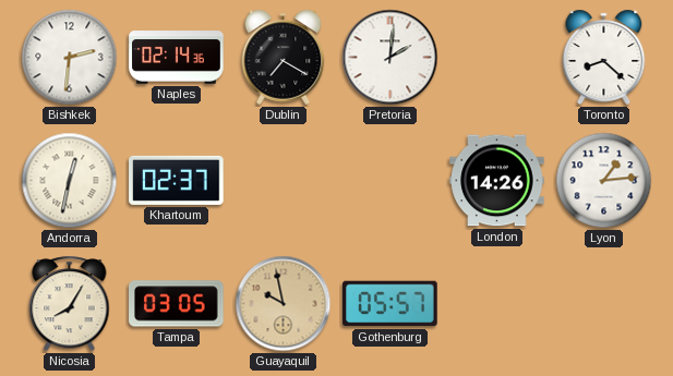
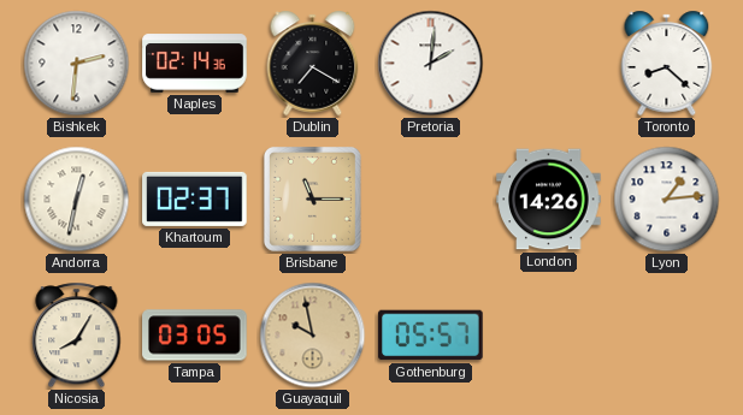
Brisbane: none -> 11:15 (312, 200)
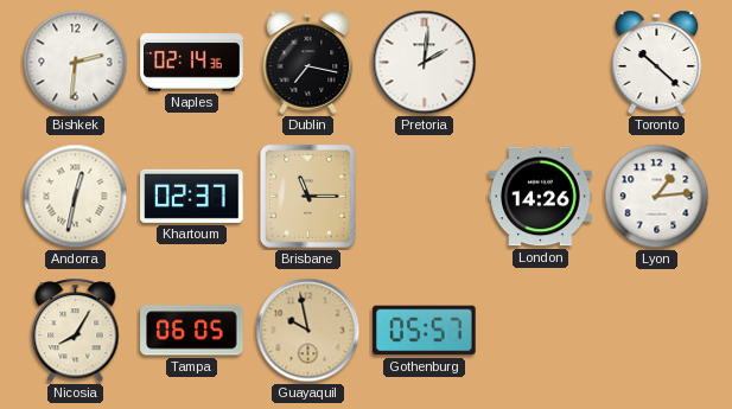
Dublin: 7:20 -> 7:17 (308, 62)
Toronto: 8:22 -> 10:22 (657, 62)
Tampa: 03:05 -> 06:05 (192, 331)
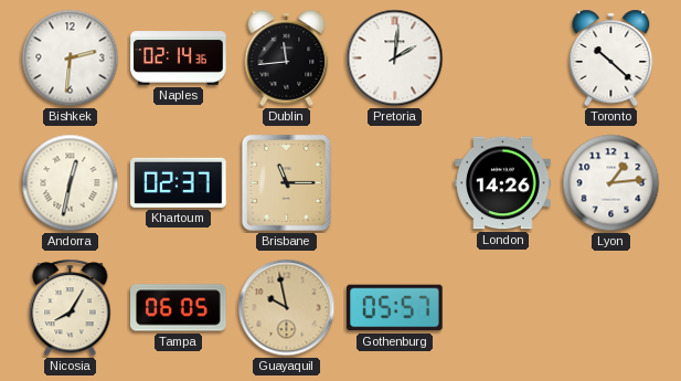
Dublin: 7:17 -> 11:44 (287, 57)
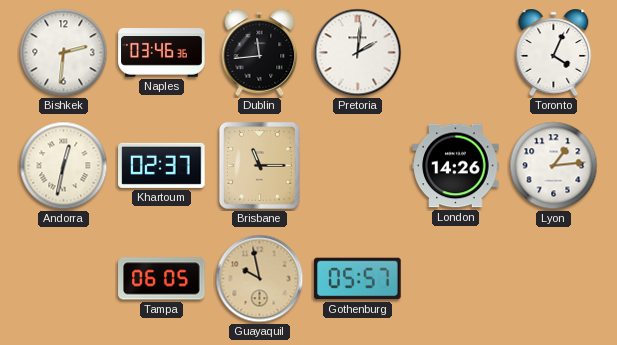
Naples: 02:14 -> 03:46 (162, 53)
Toronto: 10:22 -> 4:04 (554, 52)
Nicosia: 8:05 -> none (71, 308)
